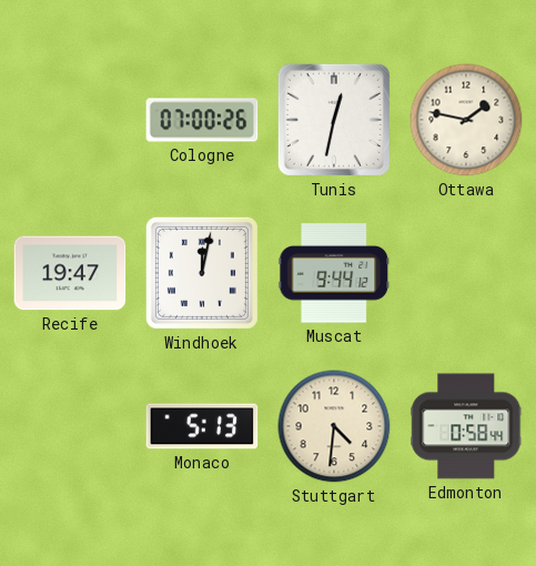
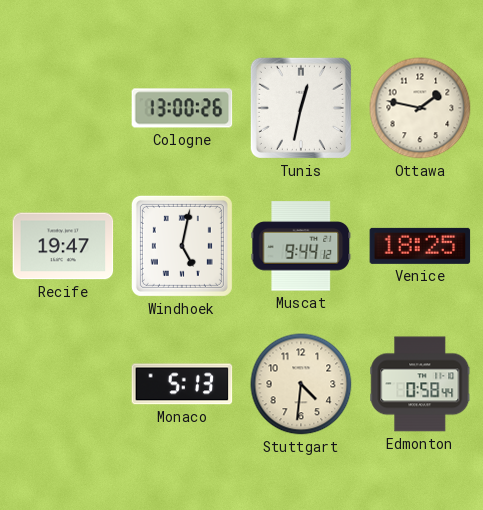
Cologne: 07:00 -> 13:00 (182, 108)
Windhoek: 12:02 -> 5:02 (182, 246)
Venice: none -> 18:25 (420, 246)
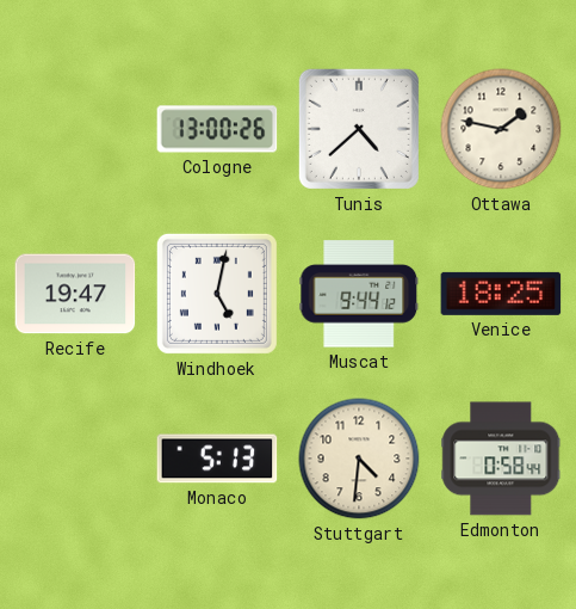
Tunis: 12:32 -> 4:38 (359, 129)
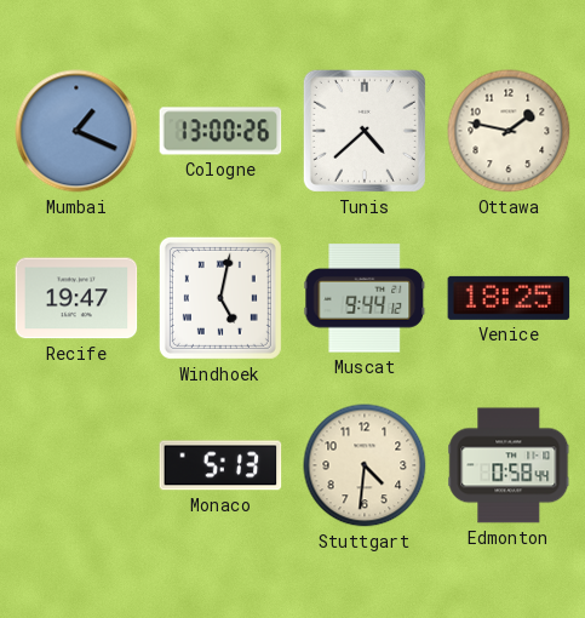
Mumbai: none -> 1:19 (76, 131)
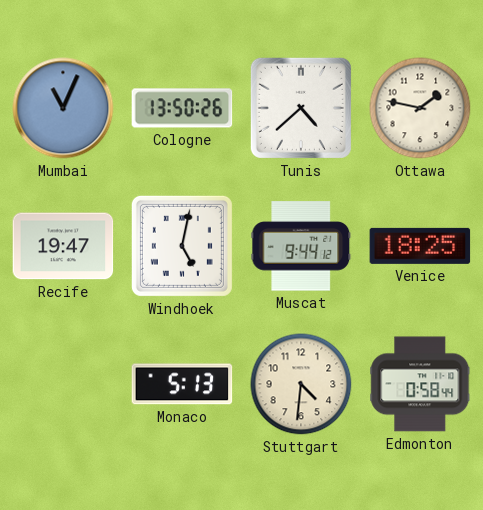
Mumbai: 1:19 -> 11:04 (63, 108)
Cologne: 13:00 -> 13:50 (182, 108)
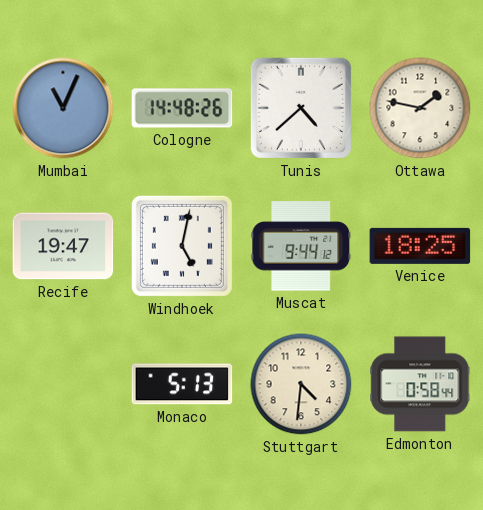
Cologne: 13:50 -> 14:48 (182, 108)
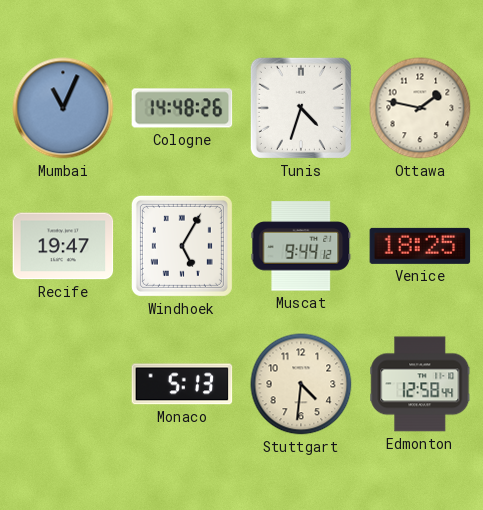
Tunis: 4:38 -> 4:33 (301, 108)
Windhoek: 5:02 -> 5:05 (182, 246)
Edmonton: 0:58 -> 12:58 (420, 384)
